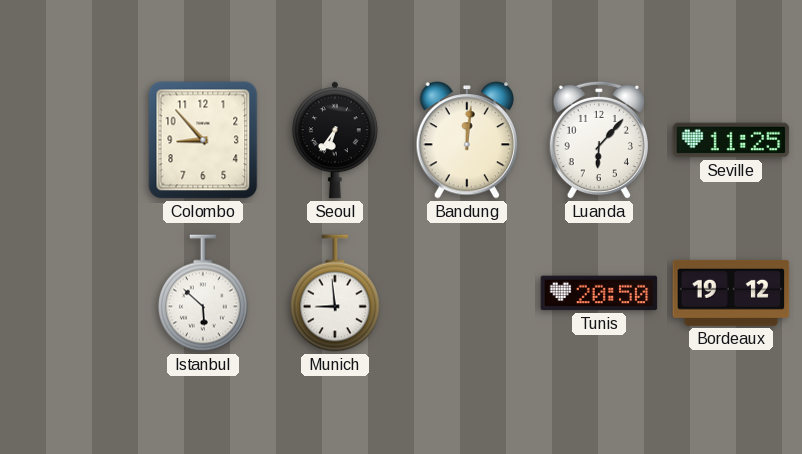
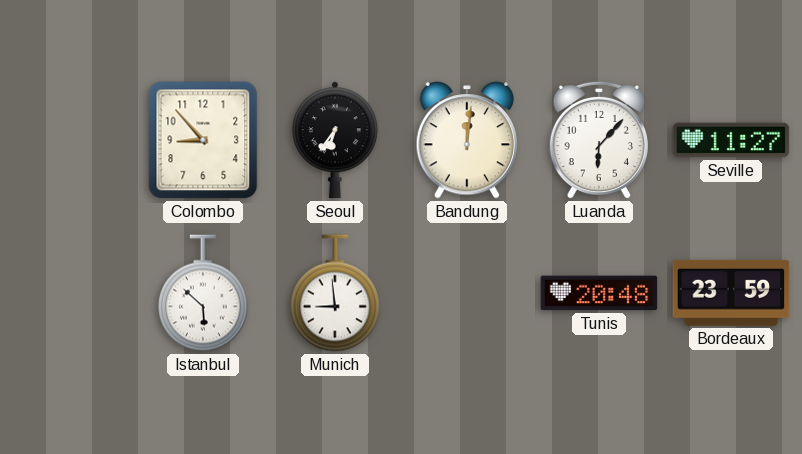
Seville: 11:25 -> 11:27 (731, 140)
Tunis: 20:50 -> 20:48 (599, 293)
Bordeaux: 19:12 -> 23:59 (731, 293)
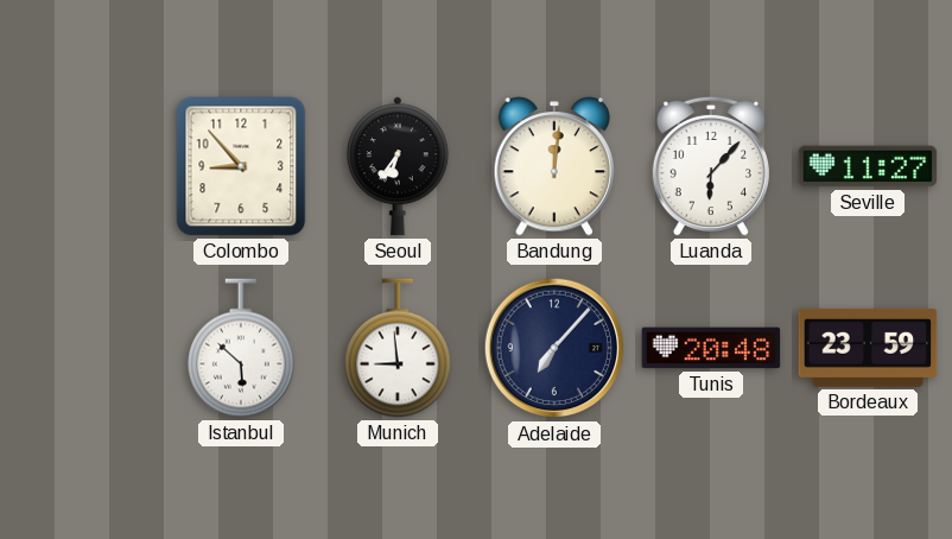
Adelaide: none -> 7:07 (554, 348)
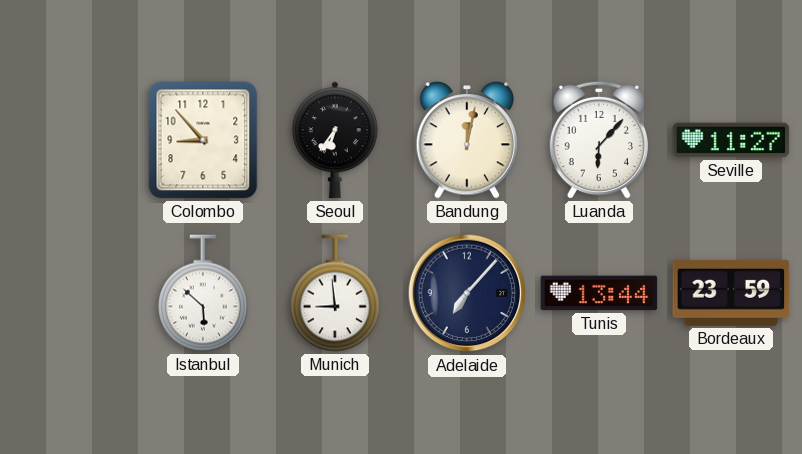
Bandung: 12:01 -> 12:02 (467, 140)
Tunis: 20:48 -> 13:44 (599, 293)
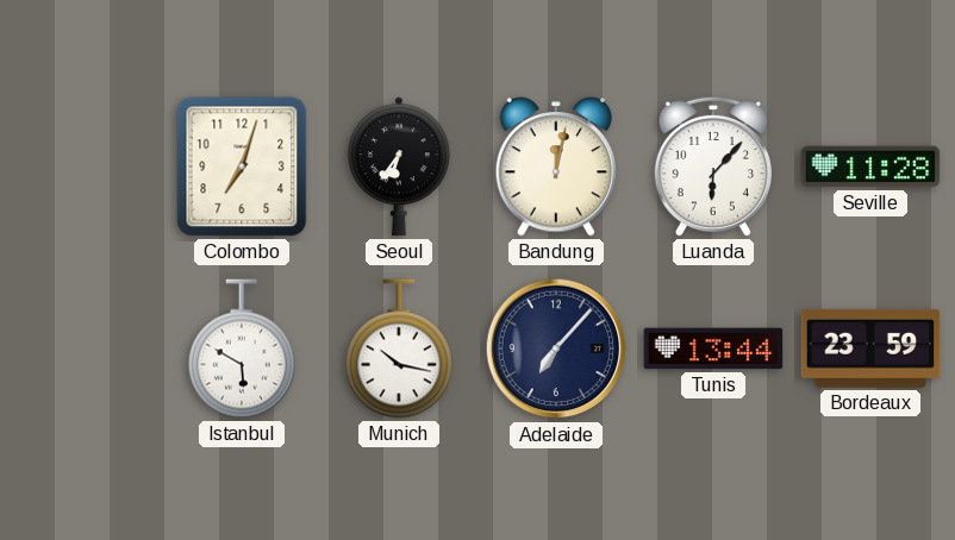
Colombo: 8:53 -> 7:03 (242, 167)
Seville: 11:27 -> 11:28 (870, 167)
Istanbul: 5:52 -> 5:50 (243, 349)
Munich: 8:59 -> 10:17 (400, 349)
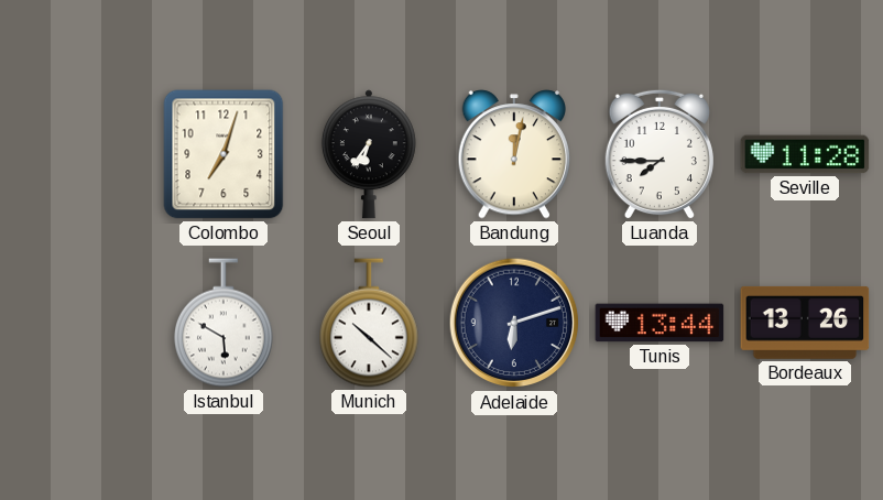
Luanda: 6:07 -> 7:45 (659, 154)
Munich: 10:17 -> 10:22 (370, 323)
Adelaide: 7:07 -> 6:12 (514, 323)
Bordeaux: 23:59 -> 13:26 (805, 323)
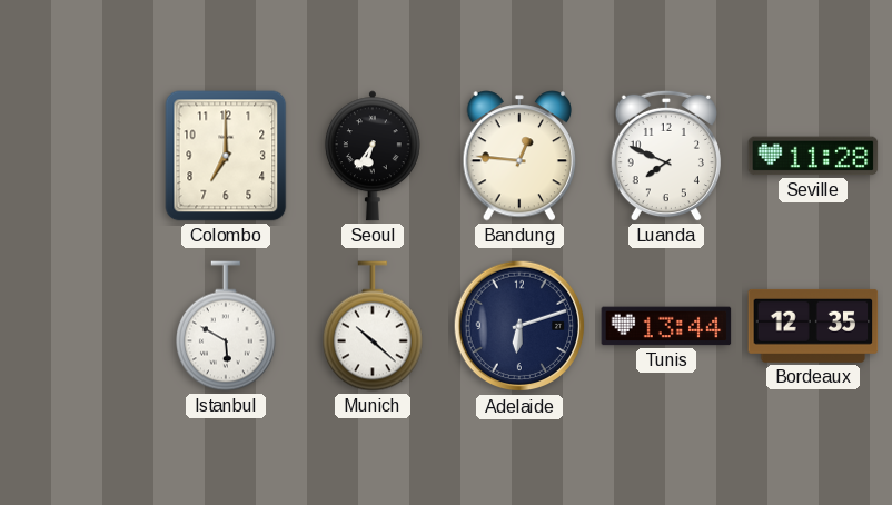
Colombo: 7:03 -> 7:00 (226, 156)
Bandung: 12:02 -> 12:46 (519, 156)
Luanda: 7:45 -> 7:49 (666, 156)
Bordeaux: 13:26 -> 12:35 (813, 326)
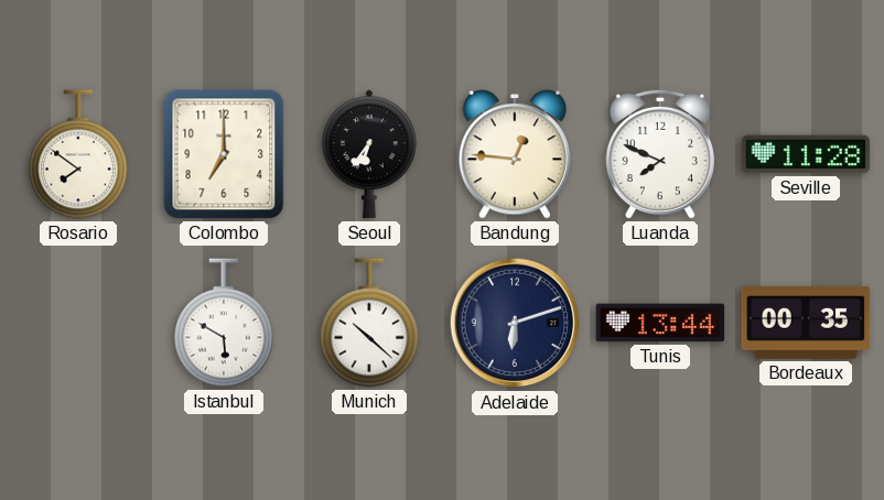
Rosario: none -> 7:51 (79, 154)
Bordeaux: 12:35 -> 00:35 (806, 323)
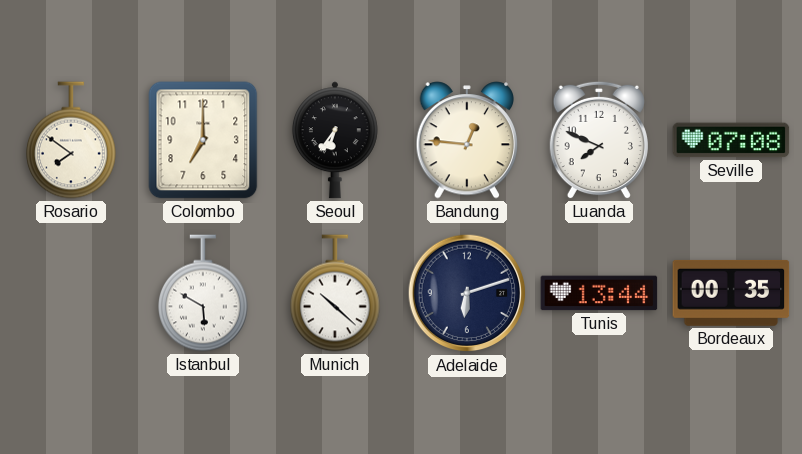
Seville: 11:28 -> 07:08 (731, 140)
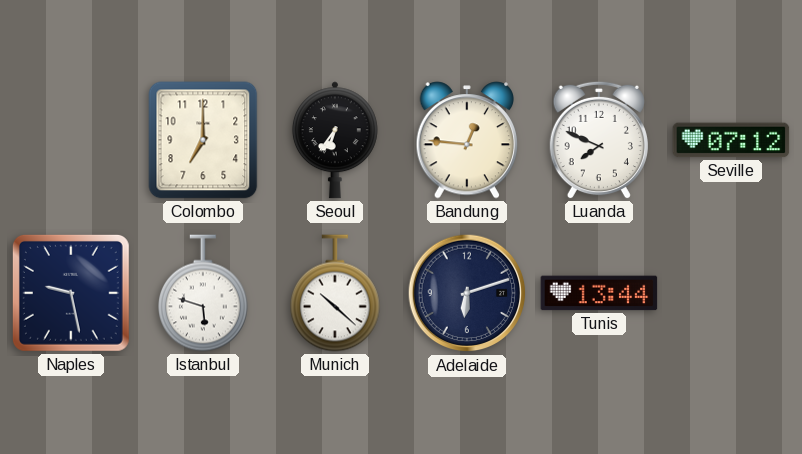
Rosario: 7:51 -> none (72, 140)
Seville: 07:08 -> 07:12 (731, 140)
Naples: none -> 9:28 (71, 293)
Istanbul: 5:50 -> 5:48 (204, 293)
Bordeaux: 00:35 -> none (731, 293)
